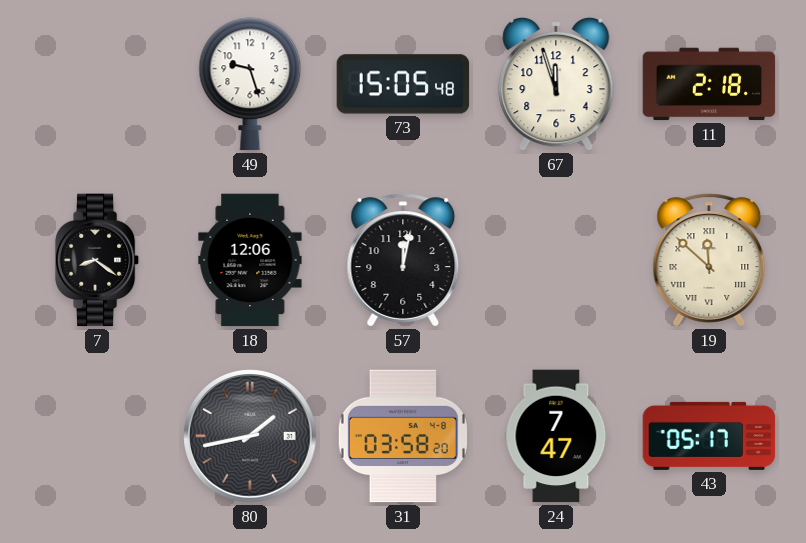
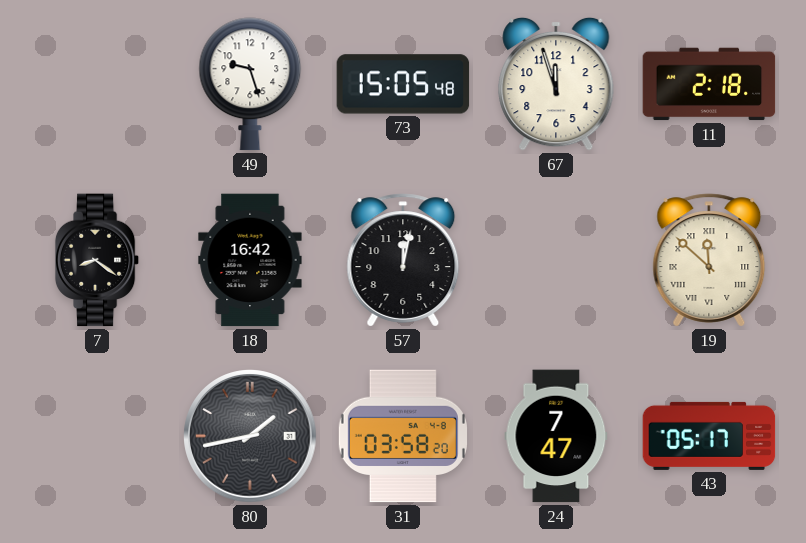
18: 12:06 -> 16:42 (250, 260)
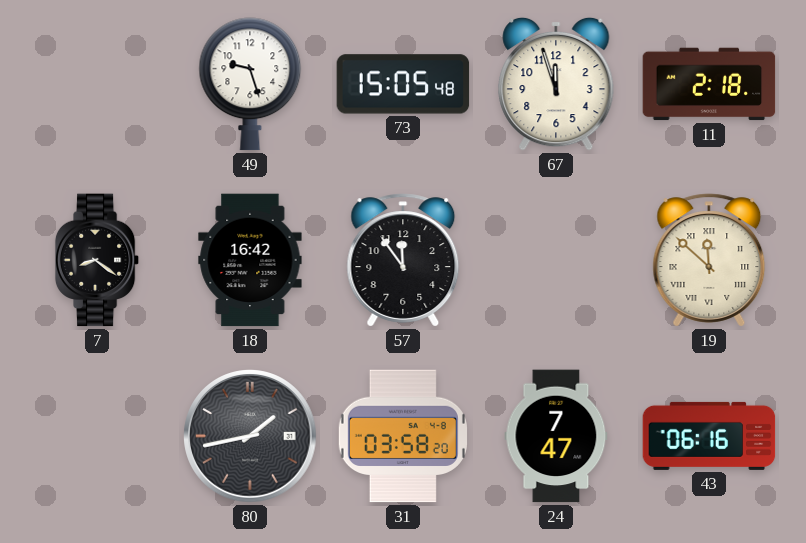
57: 12:02 -> 11:54 (403, 260)
43: 05:17 -> 06:16 (709, 436)
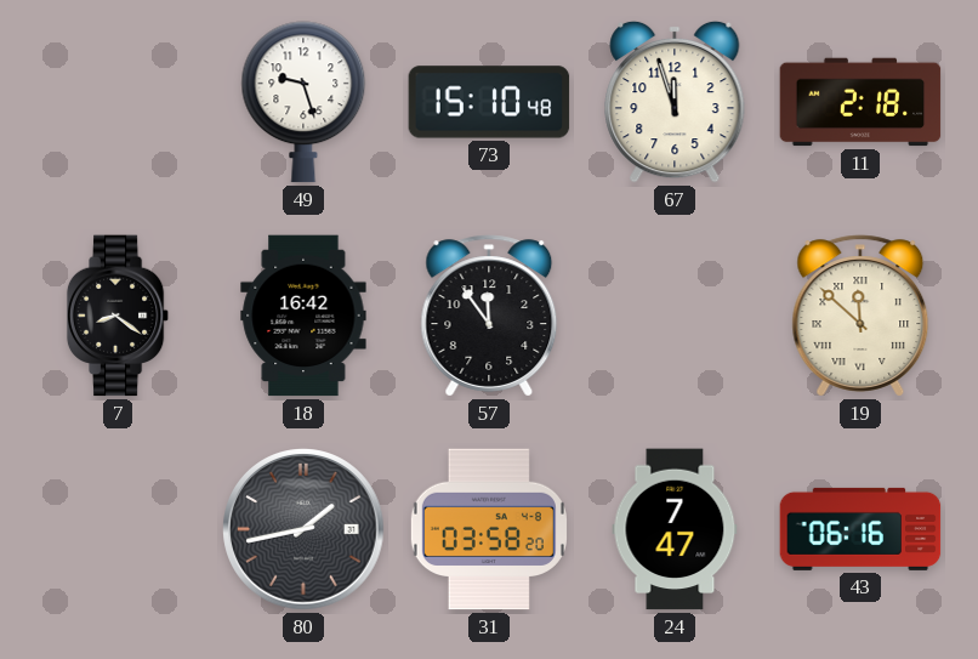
73: 15:05 -> 15:10 (489, 102)
